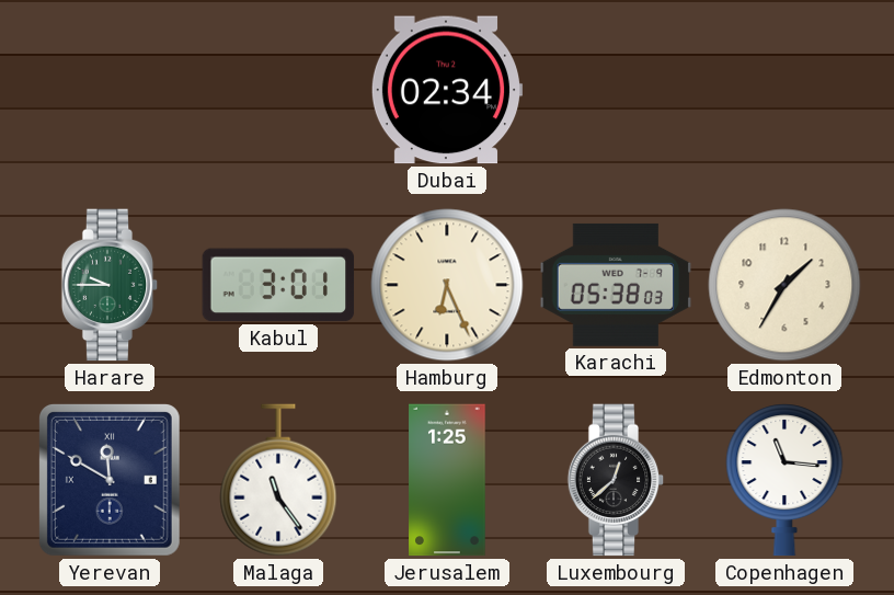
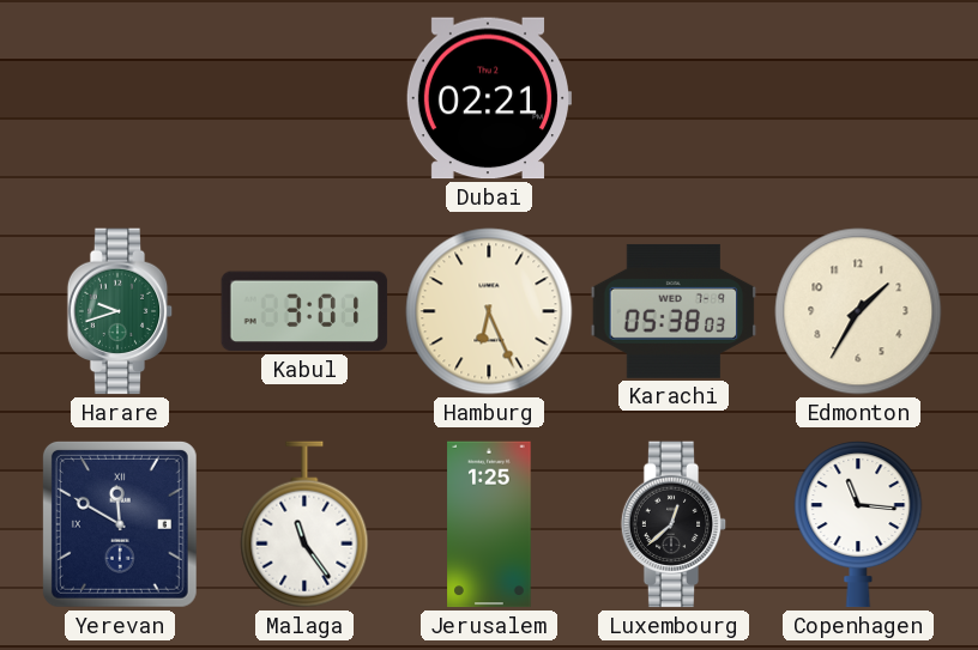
Dubai: 02:34 -> 02:21 (489, 98)
Harare: 9:45 -> 9:42 (120, 311)
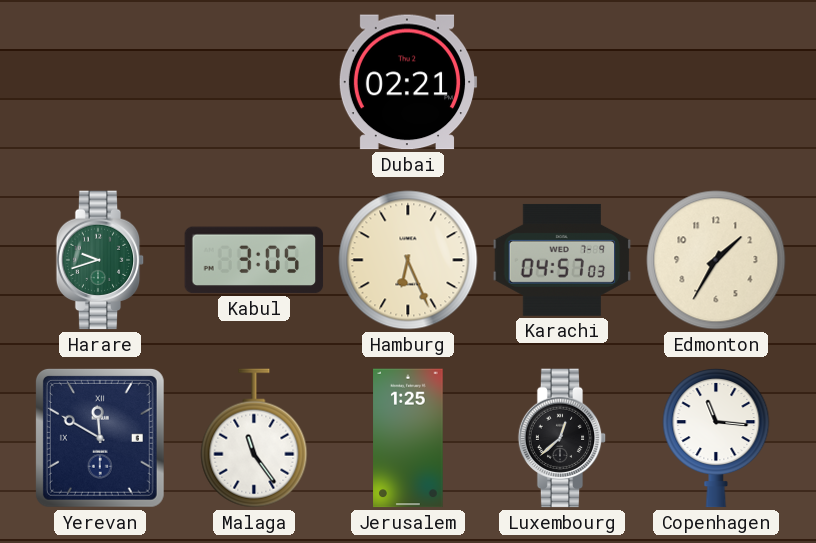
Kabul: 3:01 -> 3:05 (254, 260)
Karachi: 05:38 -> 04:57 (562, 260)
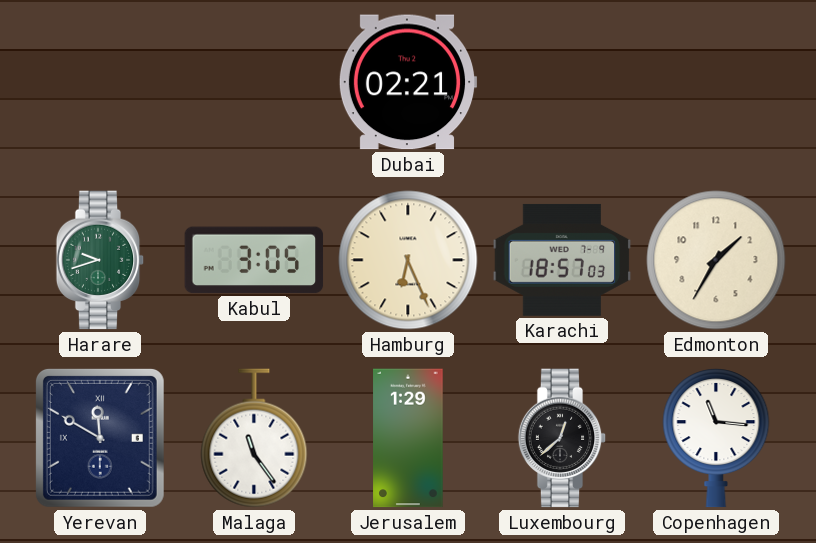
Karachi: 04:57 -> 18:57 (562, 260)
Jerusalem: 1:25 -> 1:29 (408, 438)
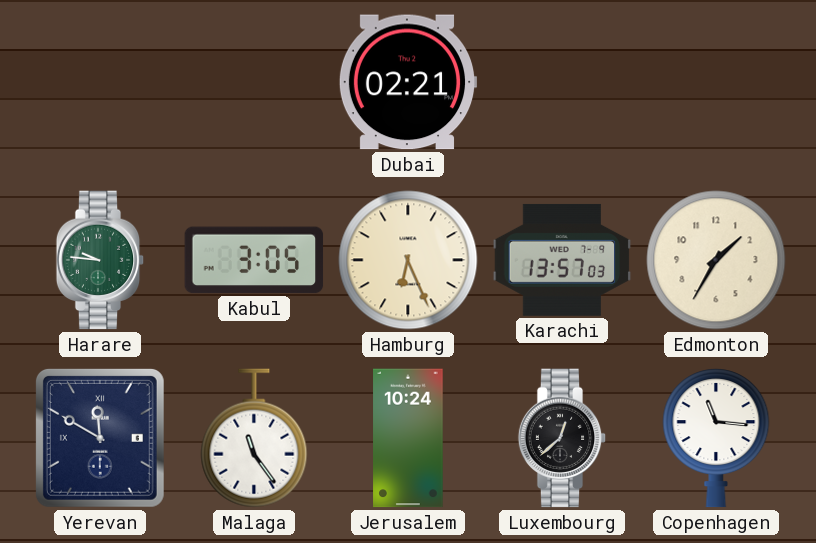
Harare: 9:42 -> 9:46 (100, 260)
Karachi: 18:57 -> 13:57 (562, 260)
Jerusalem: 1:29 -> 10:24 (408, 438)
